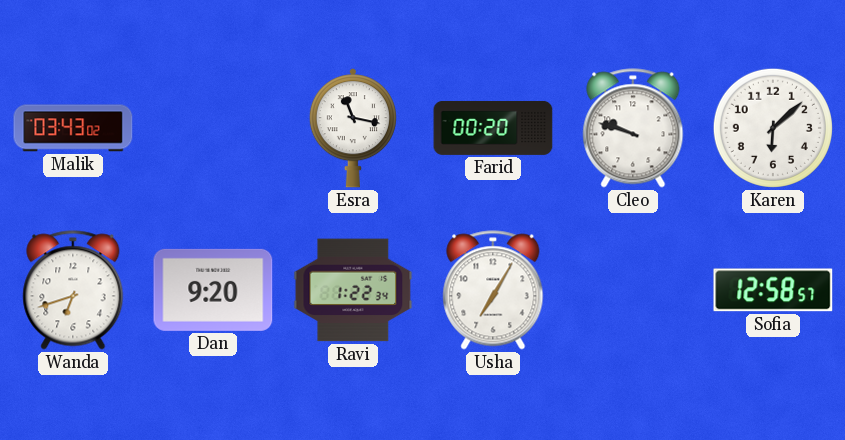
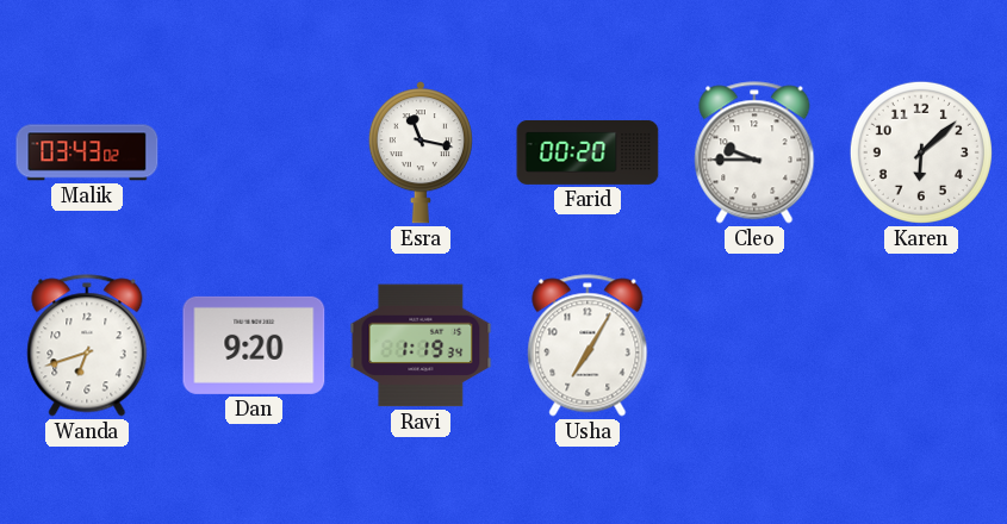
Cleo: 9:48 -> 9:45 (754, 152)
Ravi: 1:22 -> 1:19 (421, 345)
Sofia: 12:58 -> none (773, 290)
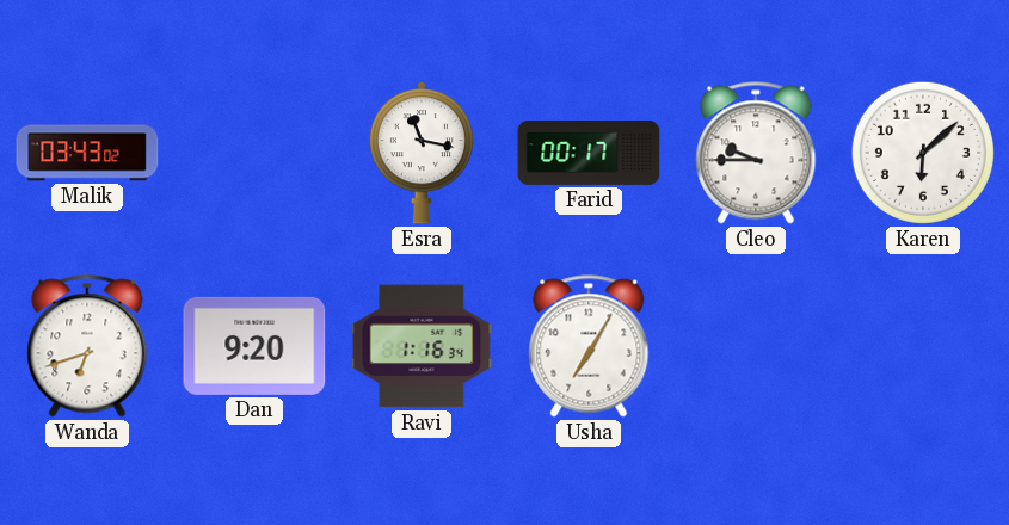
Farid: 00:20 -> 00:17 (589, 153)
Ravi: 1:19 -> 1:16 (422, 346)
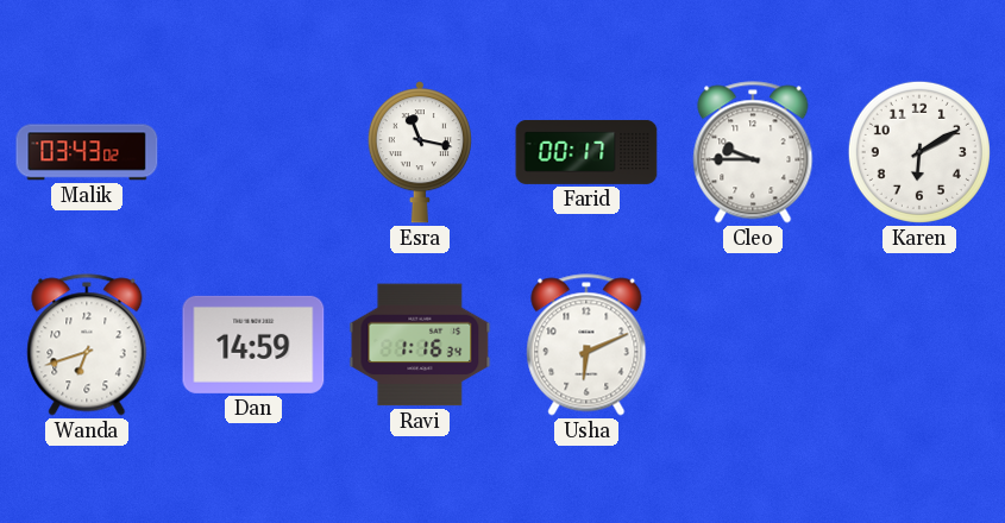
Karen: 6:08 -> 6:10 (919, 152)
Dan: 9:20 -> 14:59 (253, 345)
Usha: 7:05 -> 6:11 (586, 345)
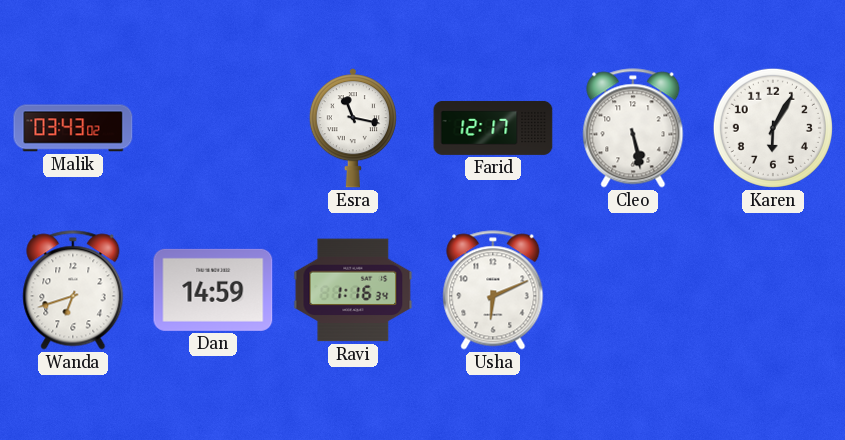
Farid: 00:17 -> 12:17 (493, 128)
Cleo: 9:45 -> 5:28 (633, 128)
Karen: 6:10 -> 6:05 (773, 128)
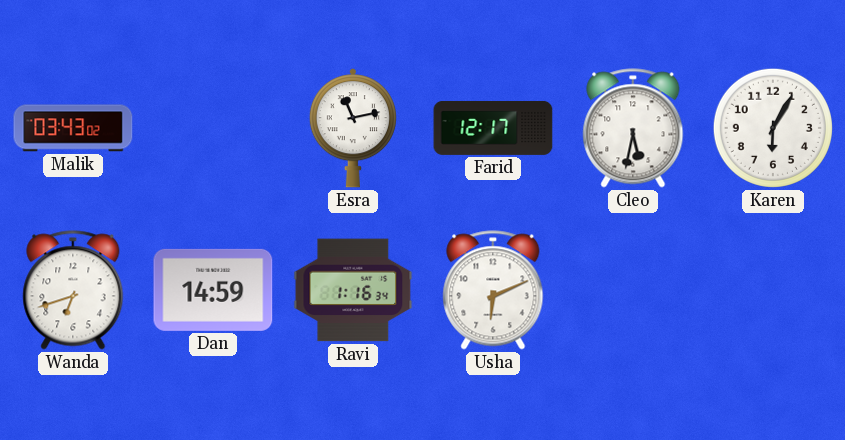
Esra: 11:17 -> 11:13 (353, 128)
Cleo: 5:28 -> 5:32 (633, 128)
